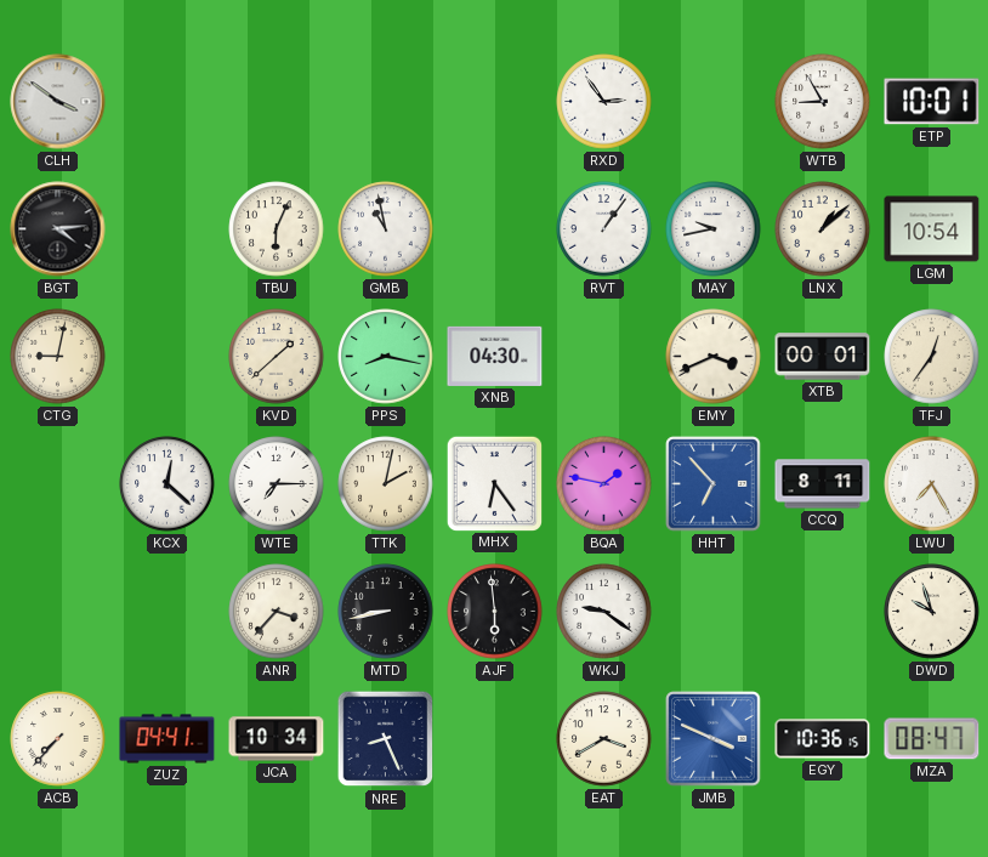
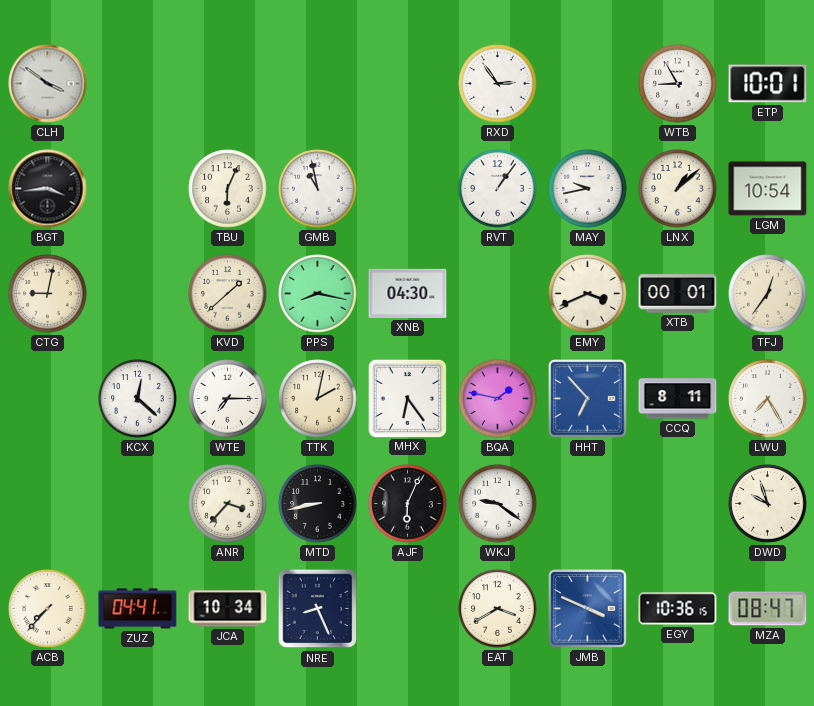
BGT: 4:14 -> 3:44 (48, 189)
AJF: 5:59 -> 6:04 (408, 504)
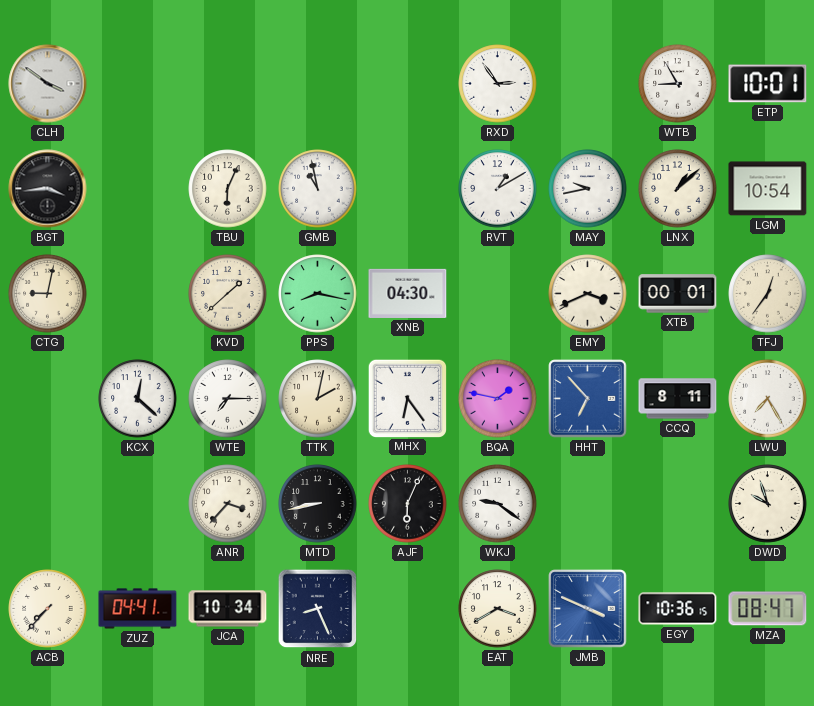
RVT: 1:06 -> 1:10 (498, 189)
